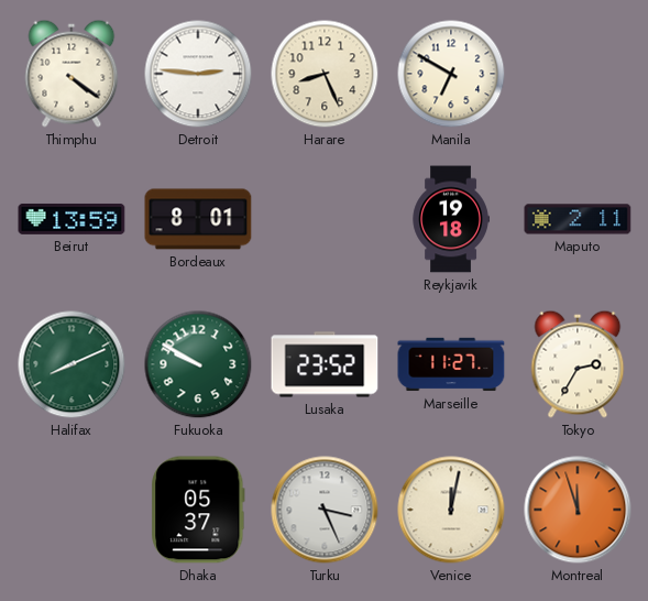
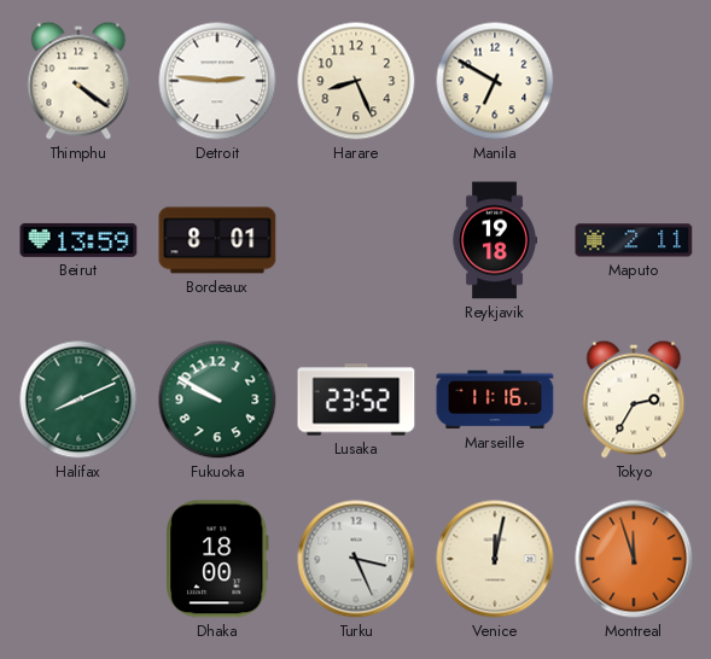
Marseille: 11:27 -> 11:16 (495, 400)
Dhaka: 05:37 -> 18:00 (217, 559)
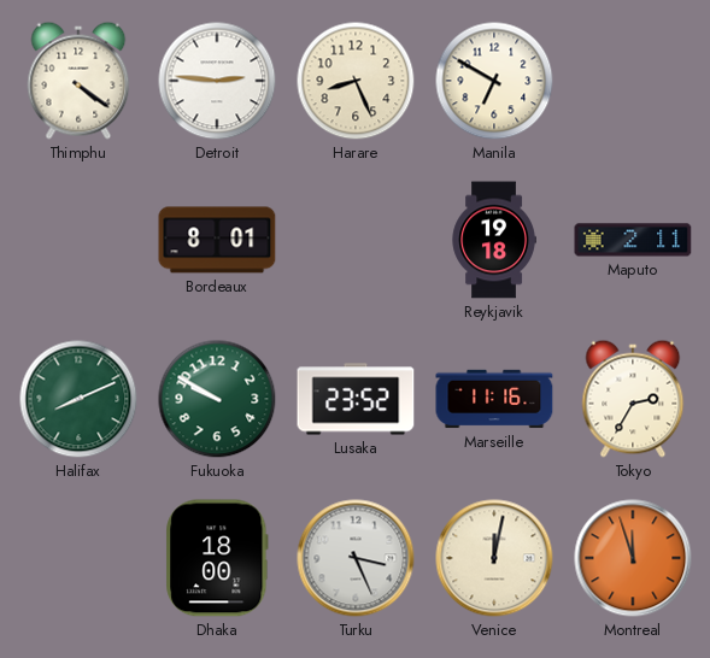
Beirut: 13:59 -> none (78, 240)
